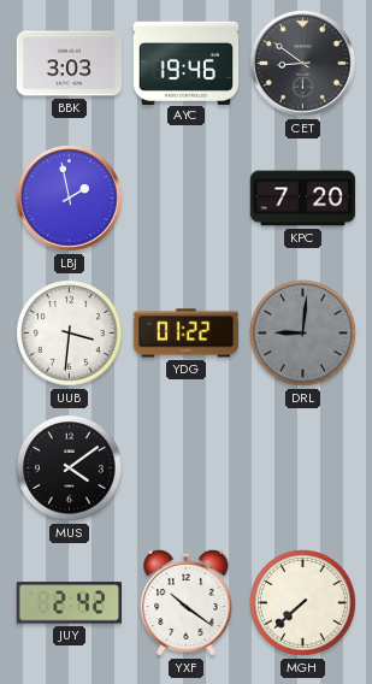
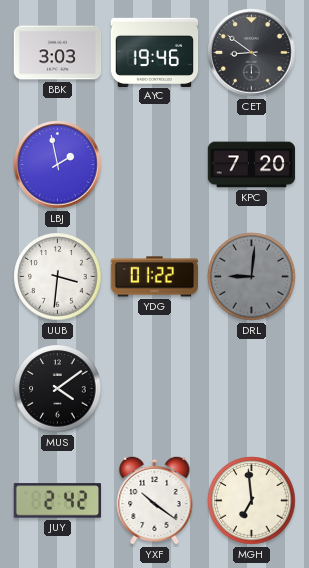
MGH: 7:38 -> 6:59 (252, 501)
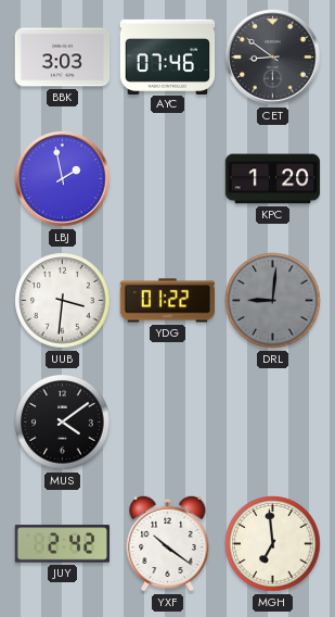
AYC: 19:46 -> 07:46 (168, 56)
KPC: 7:20 -> 1:20 (273, 179)
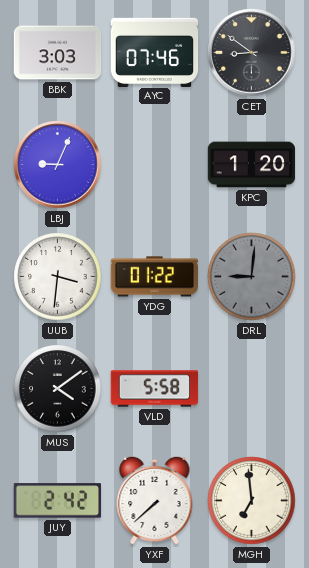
LBJ: 1:58 -> 9:04 (58, 165)
VLD: none -> 5:58 (155, 389)
YXF: 10:21 -> 7:38 (155, 500)
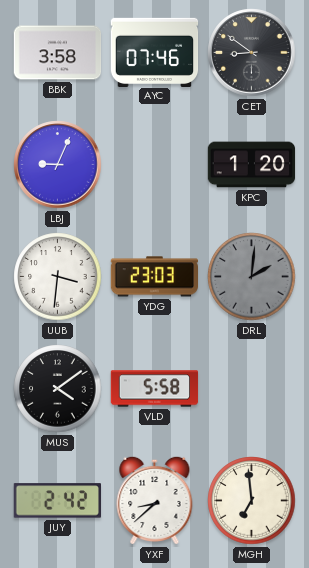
BBK: 3:03 -> 3:58 (58, 53)
YDG: 01:22 -> 23:03 (154, 277)
DRL: 9:01 -> 2:01 (252, 277)
YXF: 7:38 -> 8:38 (155, 500)
